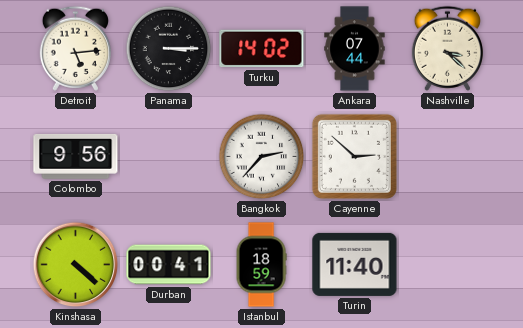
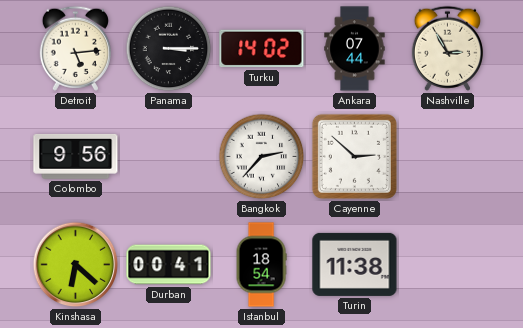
Nashville: 3:22 -> 2:55 (447, 48)
Kinshasa: 4:22 -> 6:22 (76, 265)
Istanbul: 18:59 -> 18:54 (261, 265)
Turin: 11:40 -> 11:38 (355, 264)
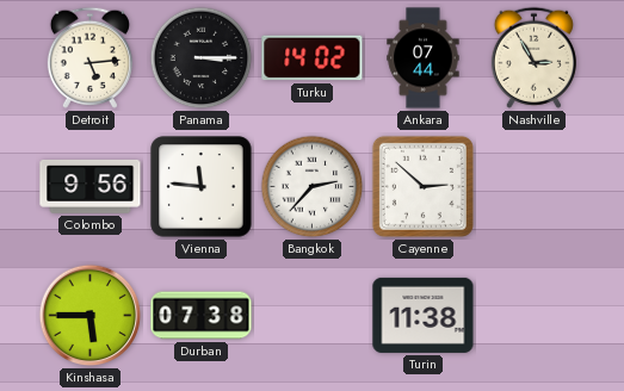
Vienna: none -> 11:46 (202, 187)
Kinshasa: 6:22 -> 5:45 (91, 316)
Durban: 00:41 -> 07:38 (202, 316)
Istanbul: 18:54 -> none (261, 265)
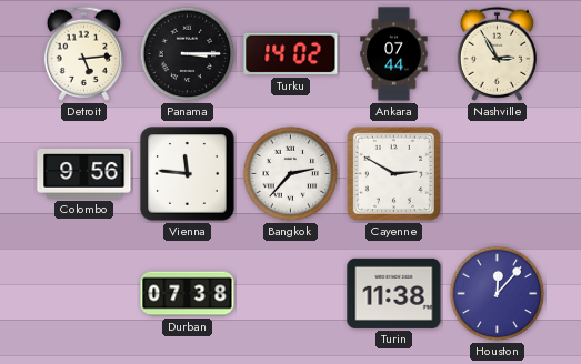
Cayenne: 2:52 -> 2:50 (393, 173)
Kinshasa: 5:45 -> none (91, 316)
Houston: none -> 12:07 (498, 294)
